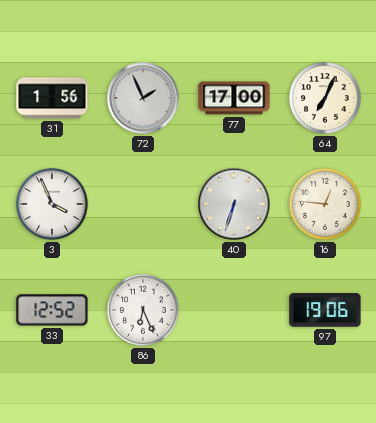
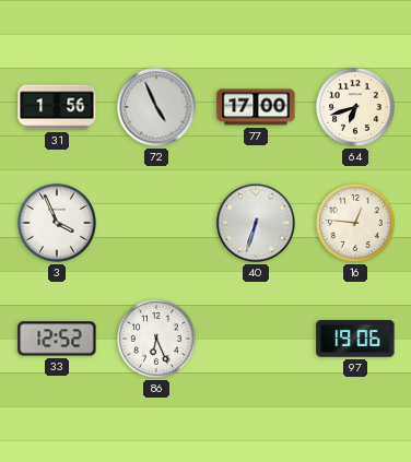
72: 1:56 -> 4:56 (156, 107)
64: 7:04 -> 6:42 (356, 108)
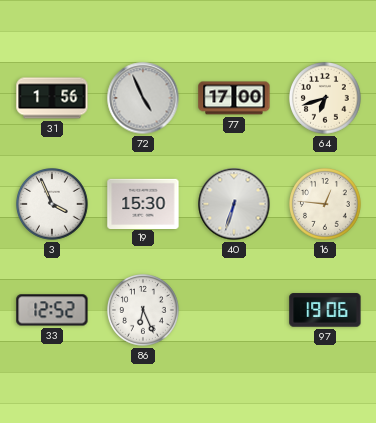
19: none -> 15:30 (143, 203)
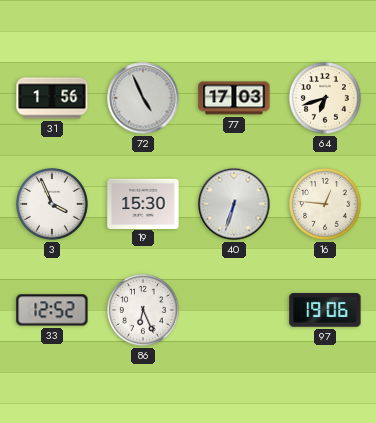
77: 17:00 -> 17:03 (234, 98)
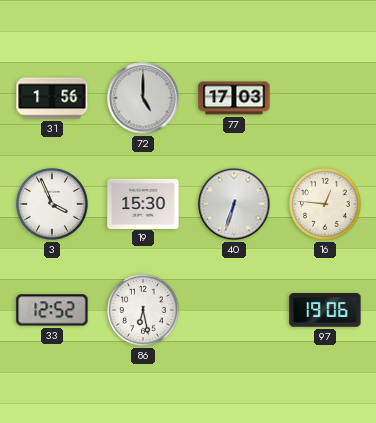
72: 4:56 -> 5:00 (143, 98)
64: 6:42 -> none (326, 99)
86: 6:26 -> 6:28 (144, 311)
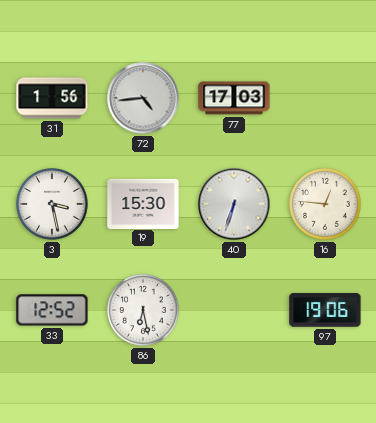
72: 5:00 -> 4:44 (143, 98)
3: 3:56 -> 3:28 (53, 205)
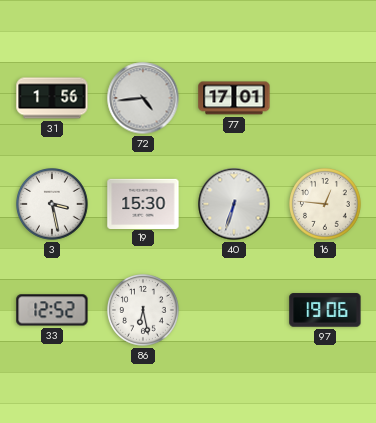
77: 17:03 -> 17:01 (234, 98)
